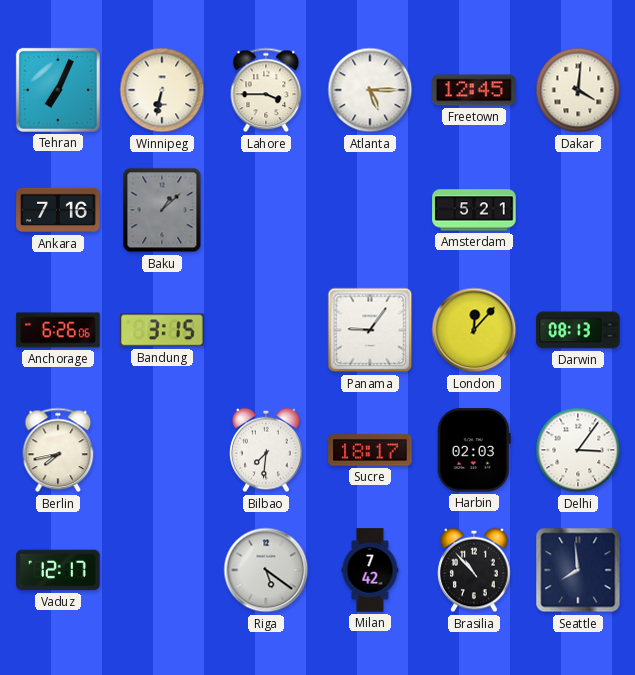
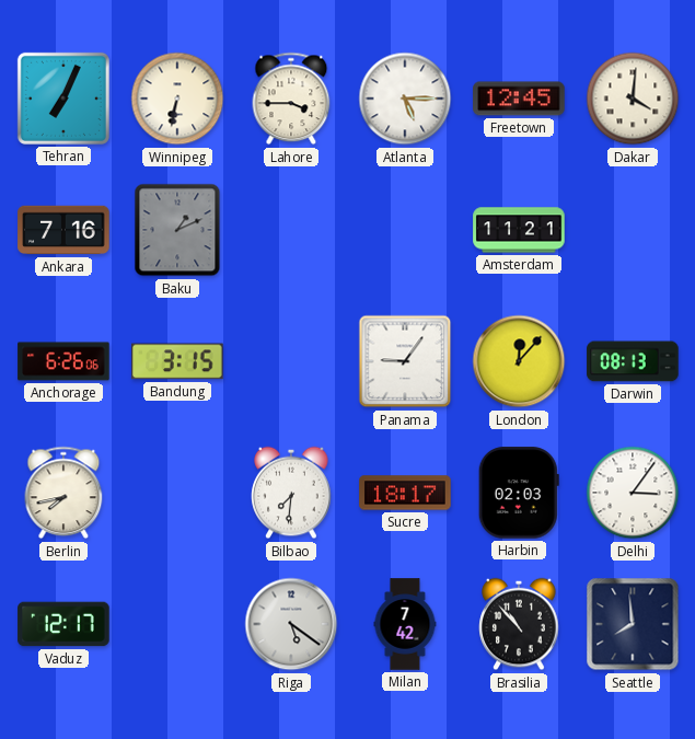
Baku: 1:08 -> 1:11 (177, 230)
Amsterdam: 5:21 -> 11:21 (519, 230)
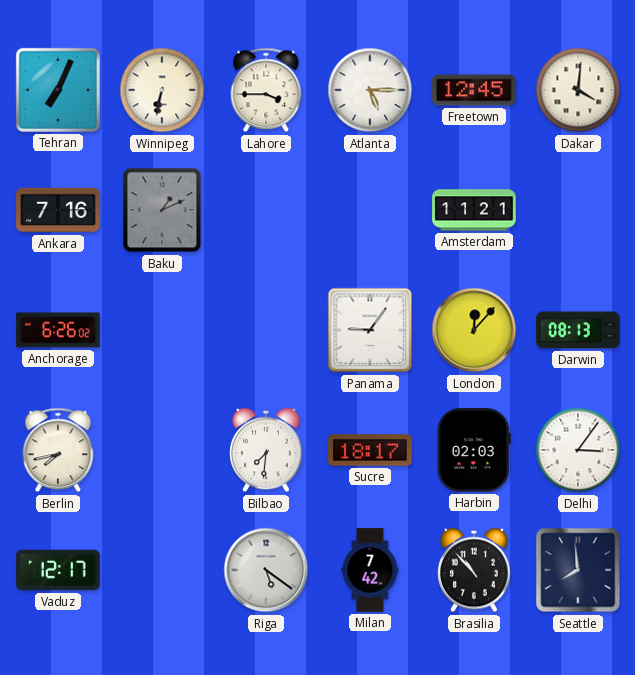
Anchorage: 6:26:06 -> 6:26:02 (58, 330)
Bandung: 3:15 -> none (177, 361)
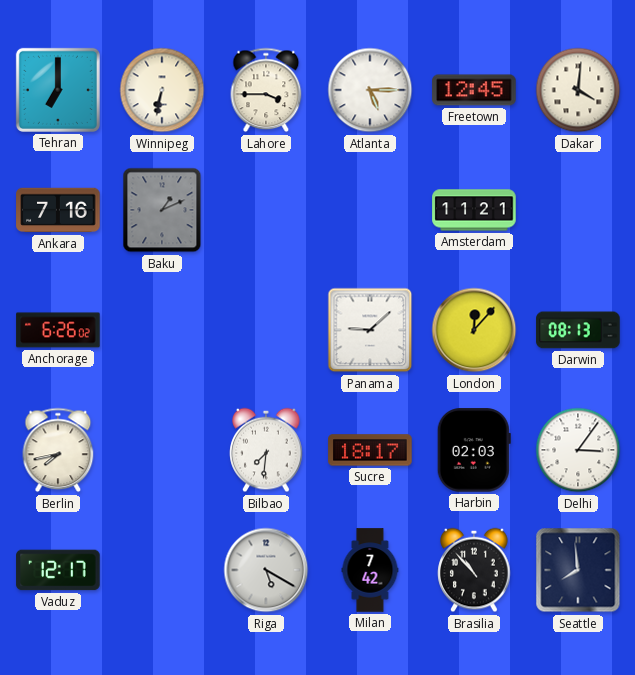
Tehran: 7:04 -> 7:00 (58, 90)
Panama: 9:06 -> 9:08 (370, 330)
Riga: 5:21 -> 5:20 (266, 570)
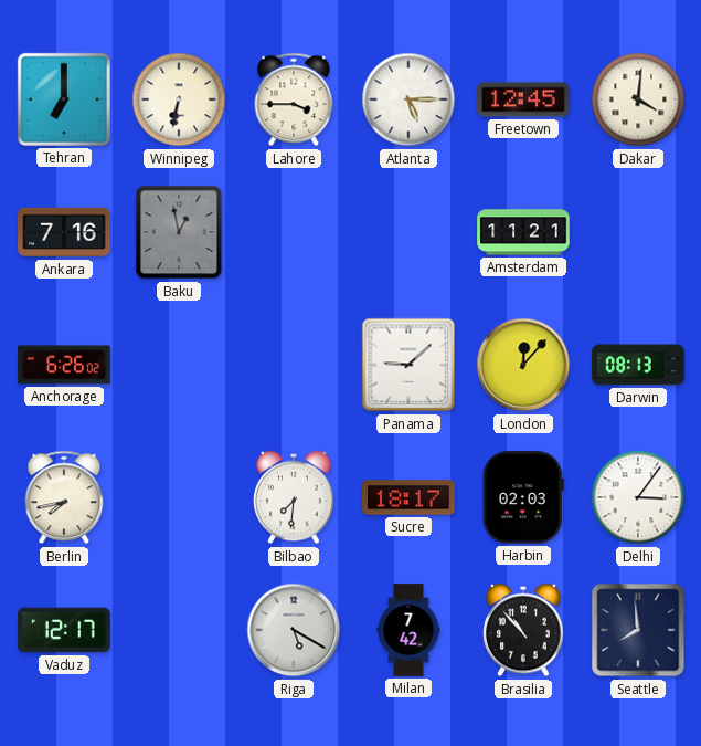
Baku: 1:11 -> 12:58 (179, 232)
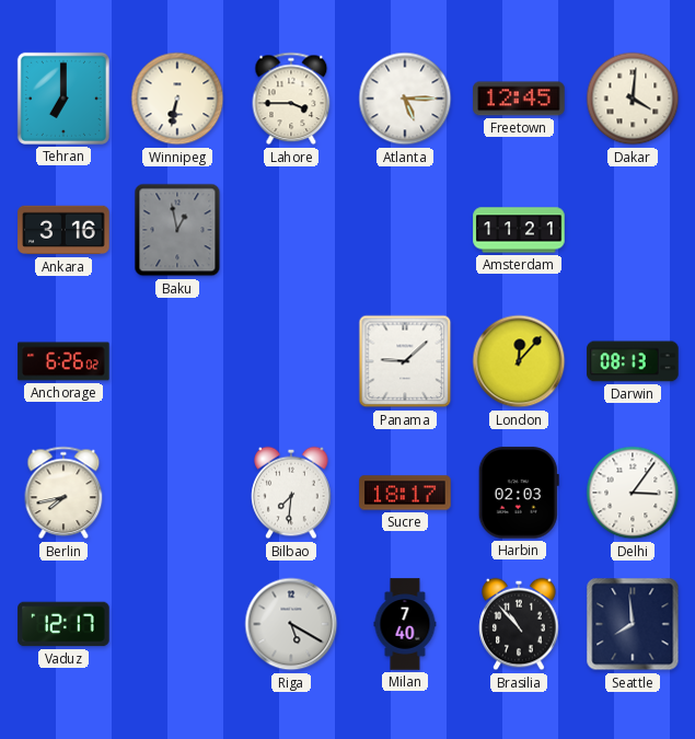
Ankara: 7:16 -> 3:16 (63, 230)
Milan: 7:42 -> 7:40 (405, 624)
